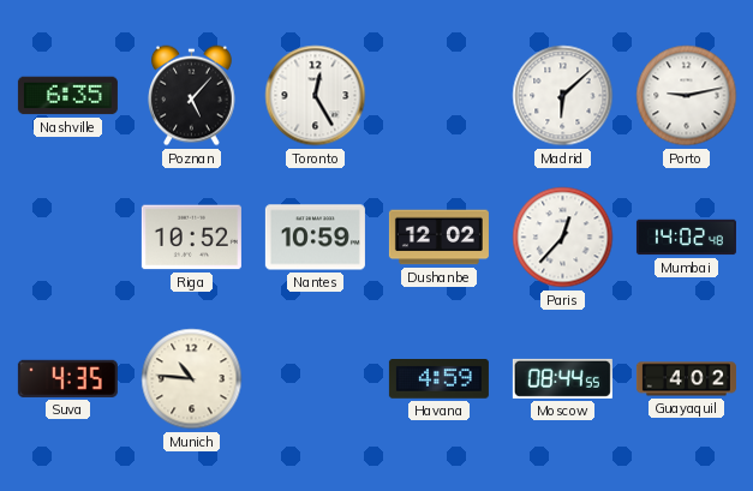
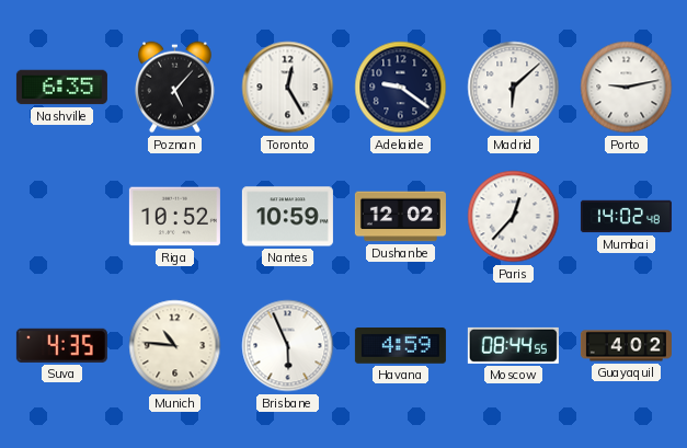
Adelaide: none -> 9:21 (401, 88)
Brisbane: none -> 5:56 (288, 346)
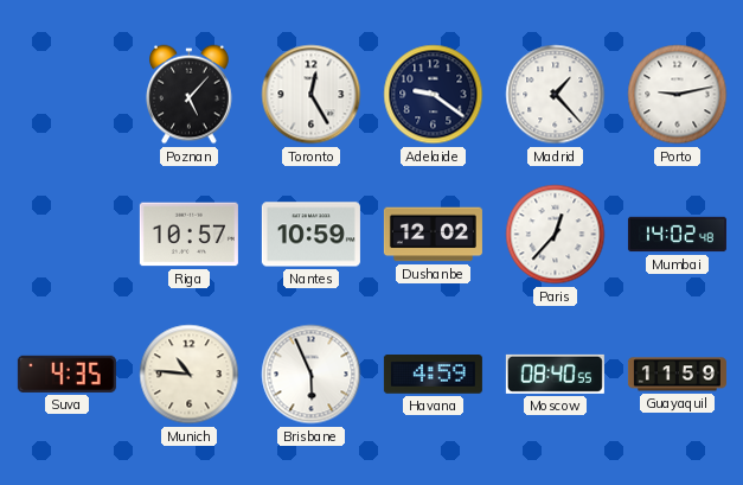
Nashville: 6:35 -> none (61, 88)
Madrid: 6:08 -> 1:23 (556, 95)
Riga: 10:52 -> 10:57 (188, 235)
Moscow: 08:44 -> 08:40 (555, 374)
Guayaquil: 4:02 -> 11:59 (677, 375)
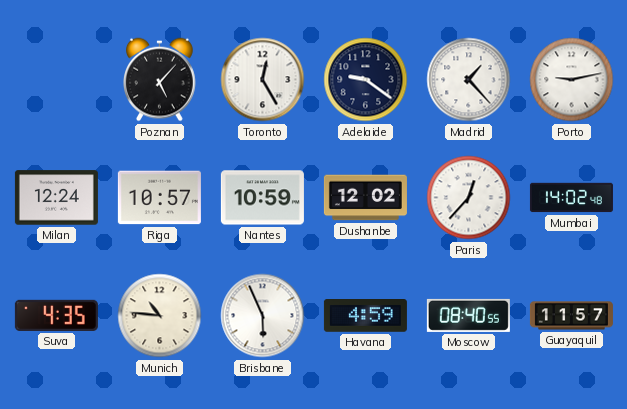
Milan: none -> 12:24 (56, 198)
Guayaquil: 11:59 -> 11:57 (571, 316)
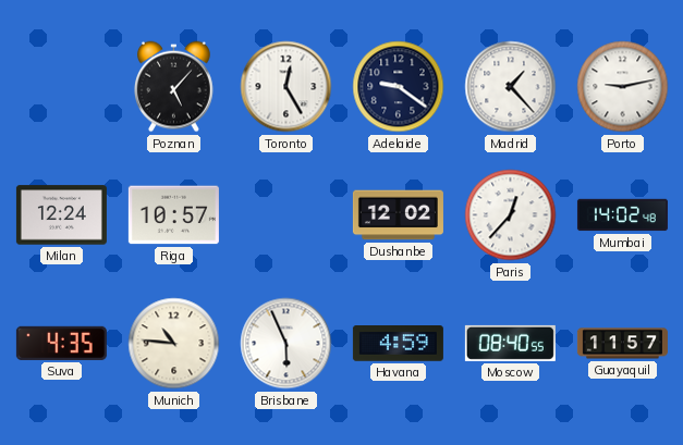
Nantes: 10:59 -> none (262, 198)
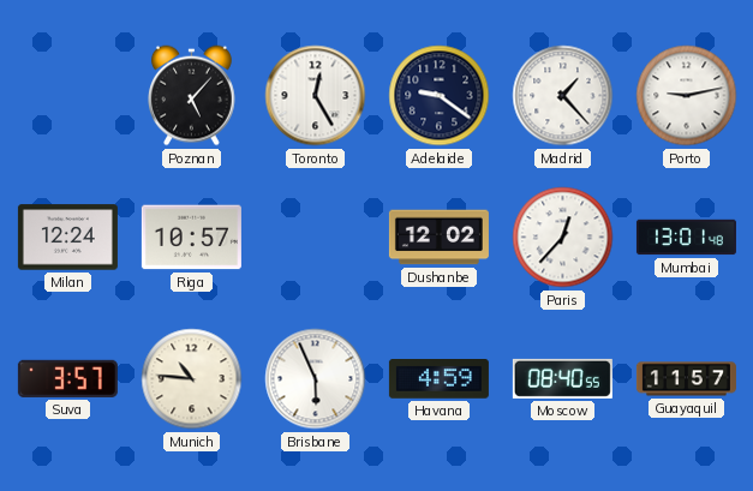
Mumbai: 14:02 -> 13:01 (686, 238)
Suva: 4:35 -> 3:57 (67, 378)
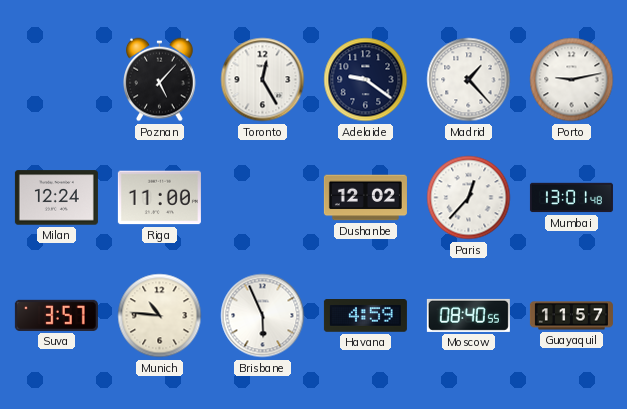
Riga: 10:57 -> 11:00 (159, 198)
